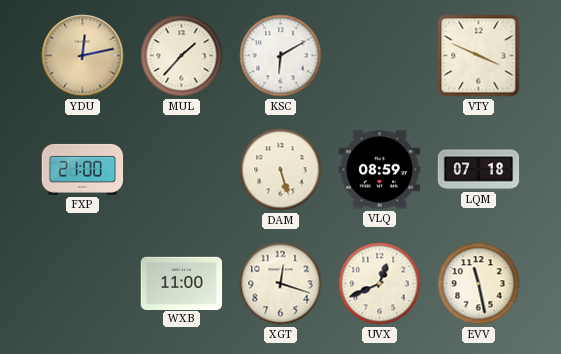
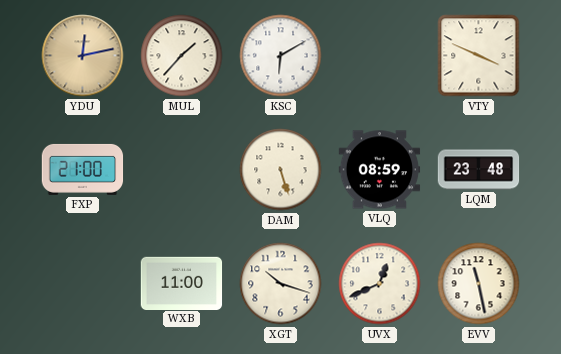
LQM: 07:18 -> 23:48 (479, 170)
XGT: 12:18 -> 10:18 (281, 284)
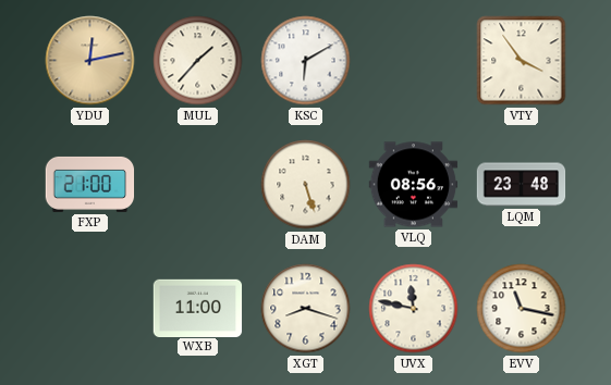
VTY: 3:49 -> 3:54 (522, 61)
VLQ: 08:59 -> 08:56 (414, 185)
XGT: 10:18 -> 8:18 (306, 309)
UVX: 12:41 -> 11:47 (414, 309)
EVV: 11:28 -> 11:17 (522, 309)
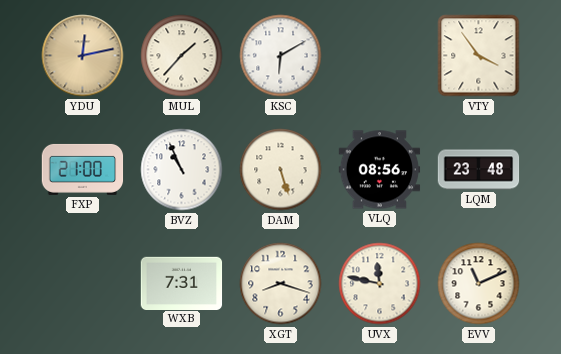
BVZ: none -> 10:56 (182, 170)
WXB: 11:00 -> 7:31 (182, 283)
EVV: 11:17 -> 11:11 (479, 284)
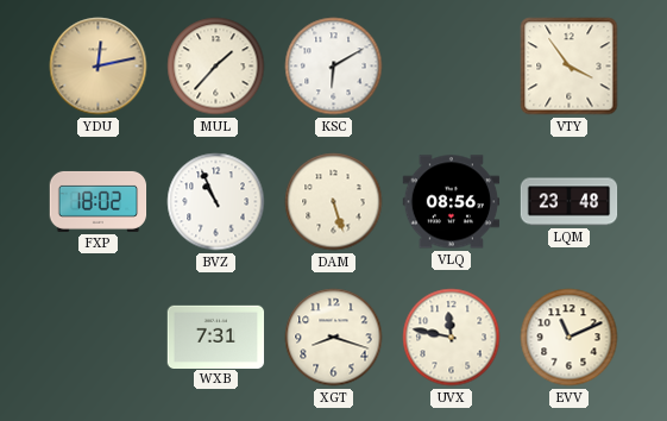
FXP: 21:00 -> 18:02 (99, 201)
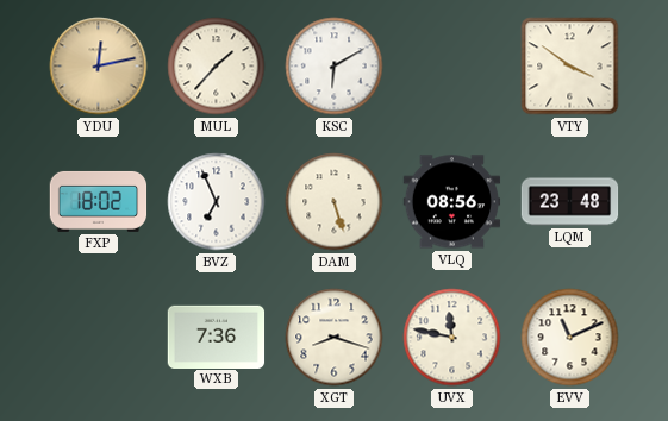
VTY: 3:54 -> 3:51 (570, 67)
BVZ: 10:56 -> 6:56 (217, 202)
WXB: 7:31 -> 7:36 (217, 337)
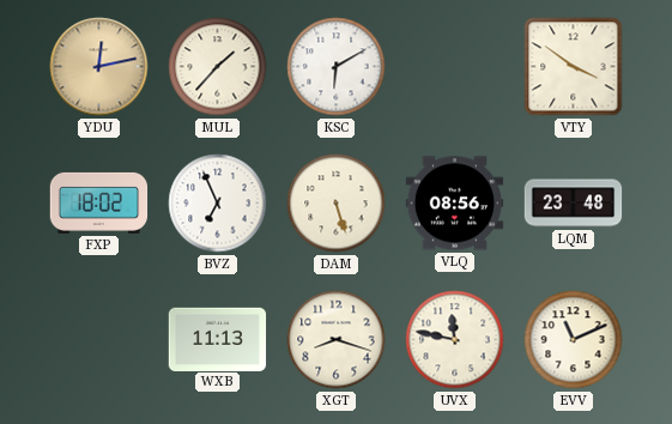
WXB: 7:36 -> 11:13 (218, 339)
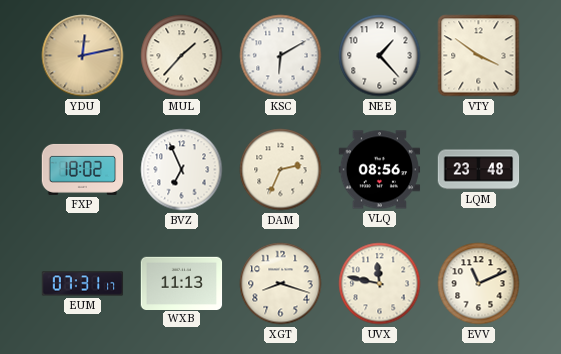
NEE: none -> 1:23 (380, 56)
DAM: 5:27 -> 2:34 (281, 170)
EUM: none -> 07:31 (83, 284)
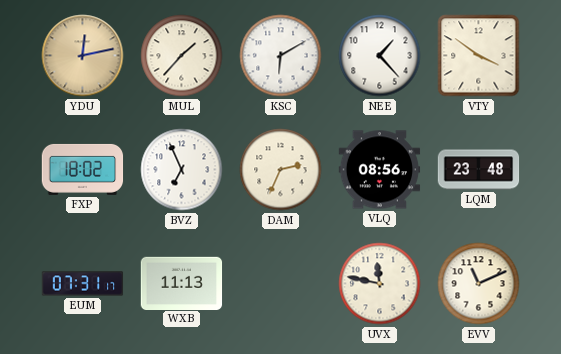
XGT: 8:18 -> none (281, 284)
